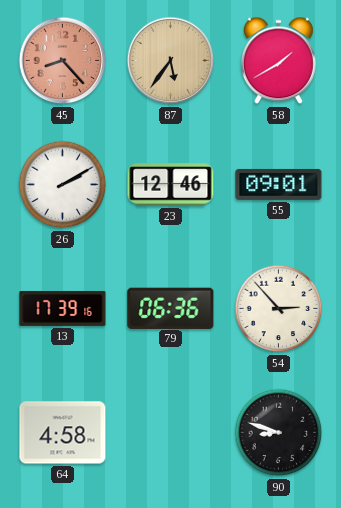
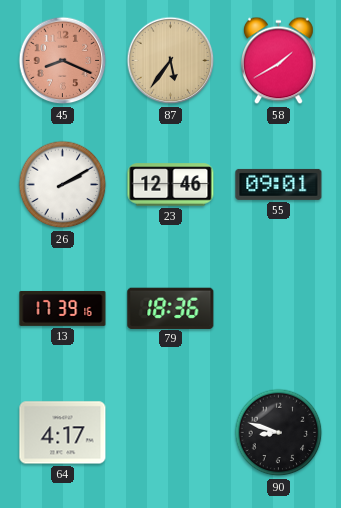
45: 8:23 -> 8:19 (63, 61)
79: 06:36 -> 18:36 (171, 308)
54: 2:53 -> none (279, 309)
64: 4:58 -> 4:17 (63, 433)
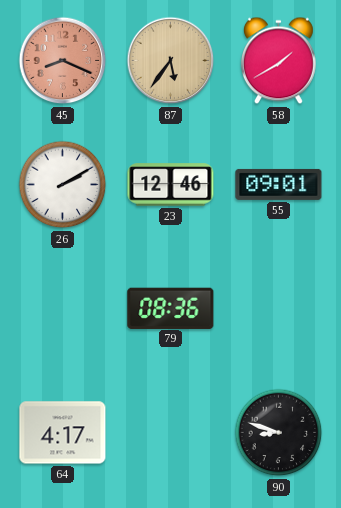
13: 17:39 -> none (63, 308)
79: 18:36 -> 08:36 (171, 308)
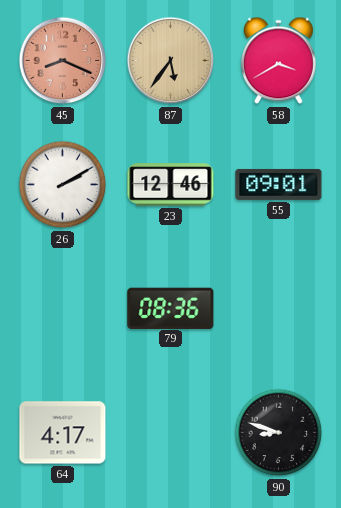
58: 1:40 -> 3:40 (278, 61)
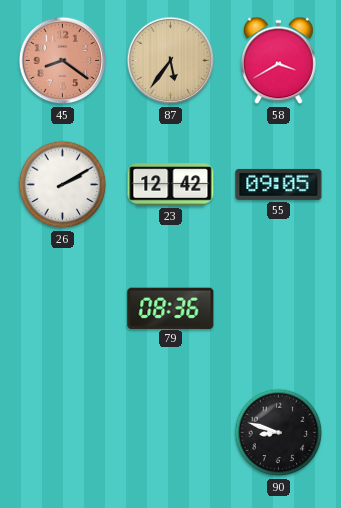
45: 8:19 -> 8:21 (63, 61)
23: 12:46 -> 12:42 (171, 185)
55: 09:01 -> 09:05 (279, 184)
64: 4:17 -> none (63, 433)
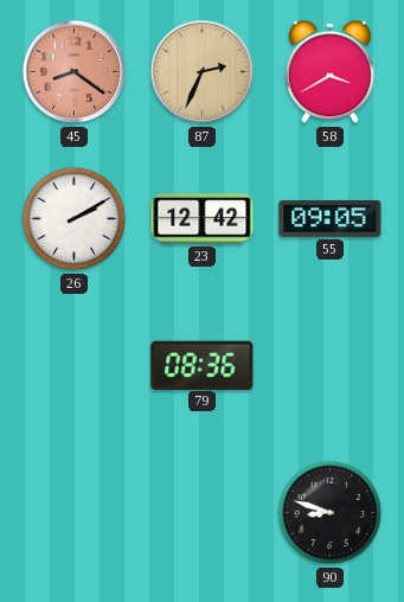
87: 5:36 -> 2:34 (203, 72)
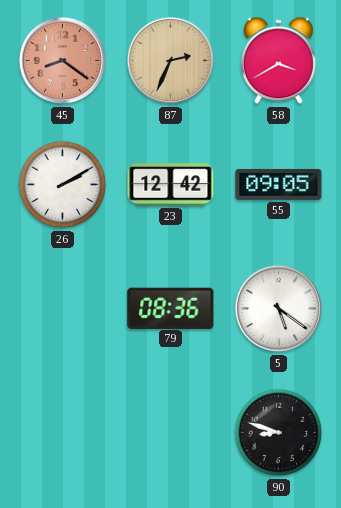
5: none -> 5:21 (279, 309)
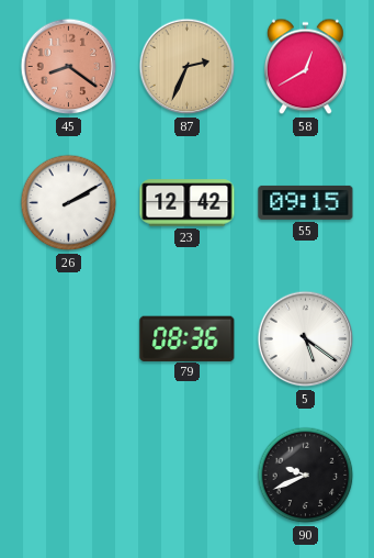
58: 3:40 -> 12:40 (305, 67)
55: 09:05 -> 09:15 (306, 202)
90: 8:48 -> 9:41 (306, 476)
